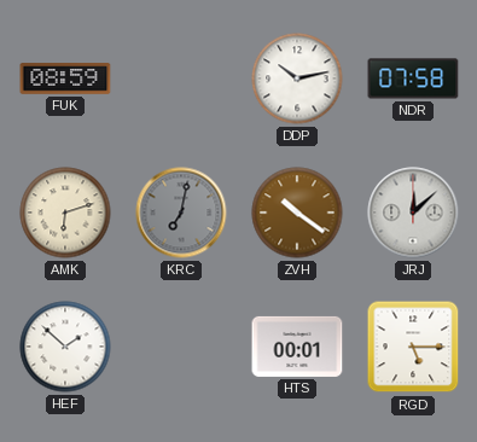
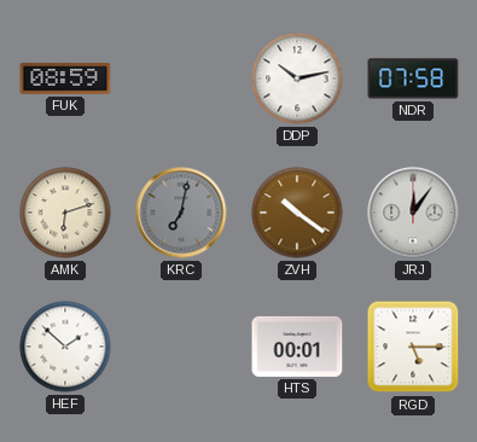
JRJ: 12:08 -> 12:06 (413, 213)
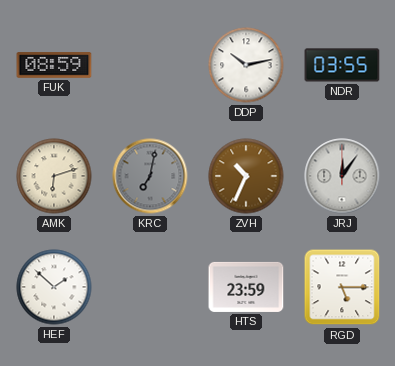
NDR: 07:58 -> 03:55 (342, 65)
ZVH: 10:21 -> 10:34 (246, 176)
HTS: 00:01 -> 23:59 (246, 287)
